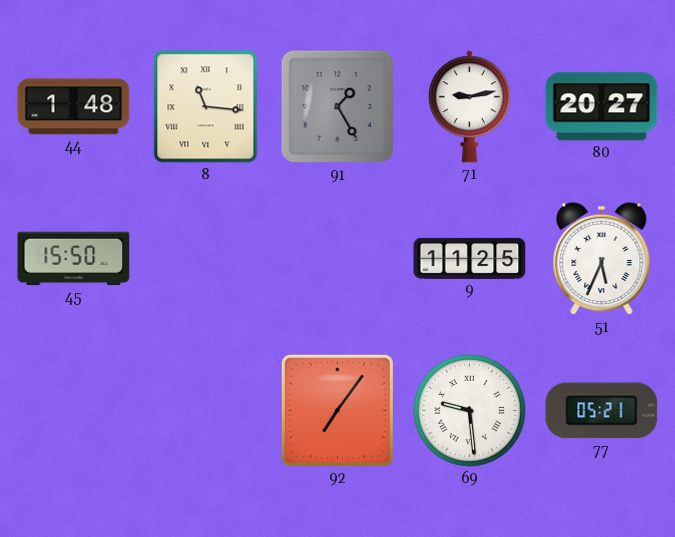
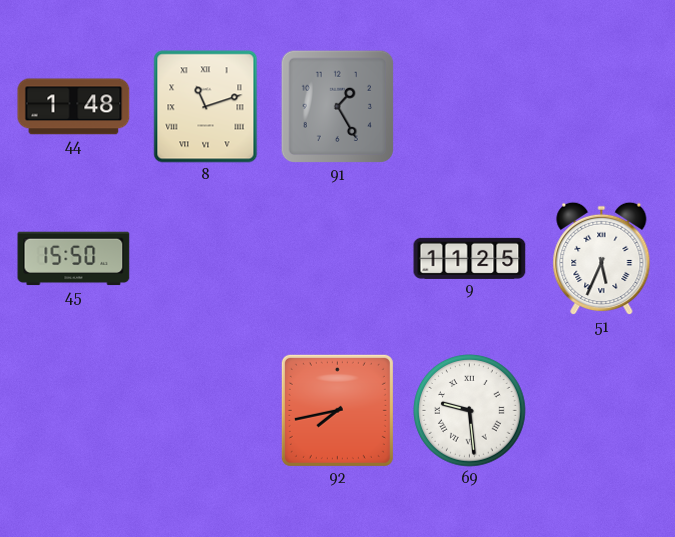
8: 11:16 -> 11:12 (206, 107)
71: 9:13 -> none (469, 107)
80: 20:27 -> none (602, 107)
92: 7:06 -> 7:43 (337, 410)
77: 05:21 -> none (602, 411)
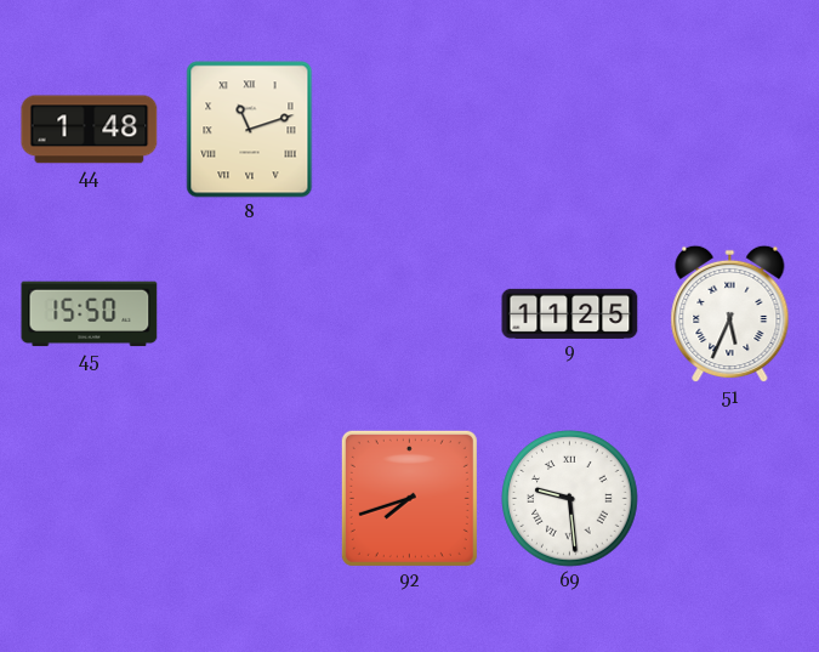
91: 1:25 -> none (338, 107)
92: 7:43 -> 7:42 (409, 498)
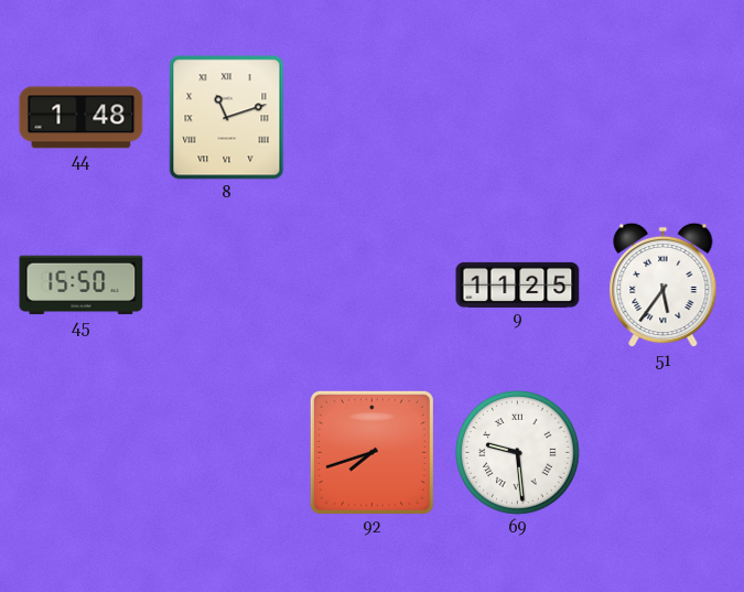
51: 5:34 -> 5:36 (664, 286)
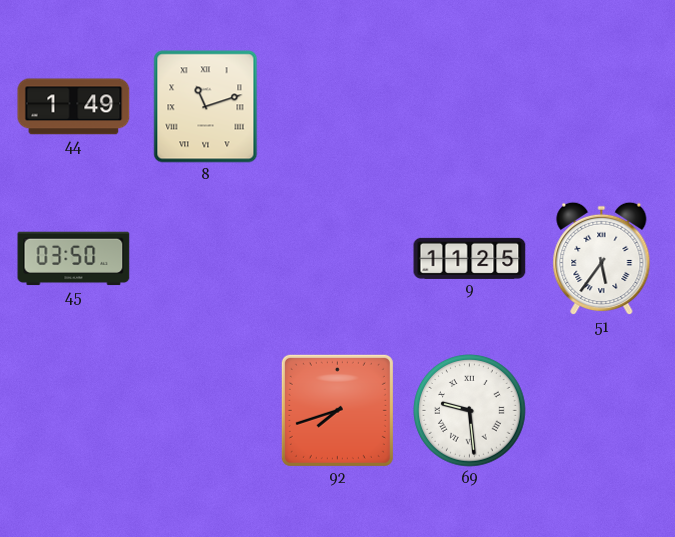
44: 1:48 -> 1:49 (74, 107)
45: 15:50 -> 03:50 (74, 259)
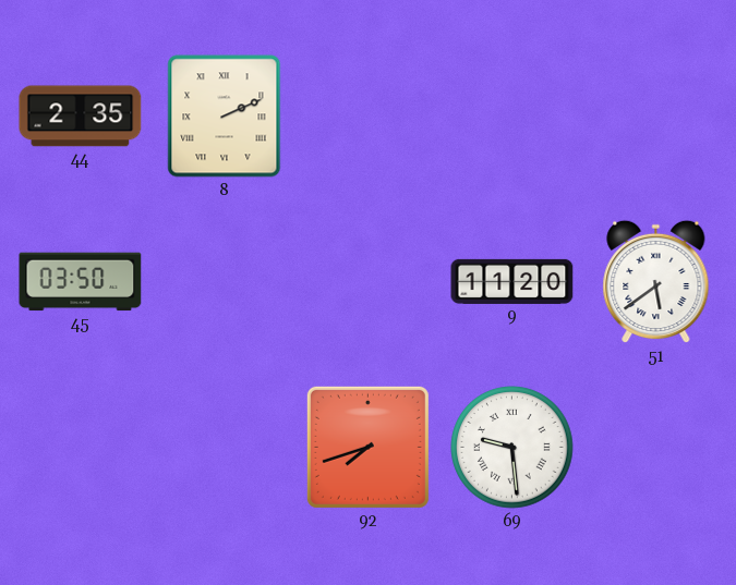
44: 1:49 -> 2:35 (81, 117)
8: 11:12 -> 2:11 (225, 117)
9: 11:25 -> 11:20 (512, 281)
51: 5:36 -> 5:39 (656, 282)
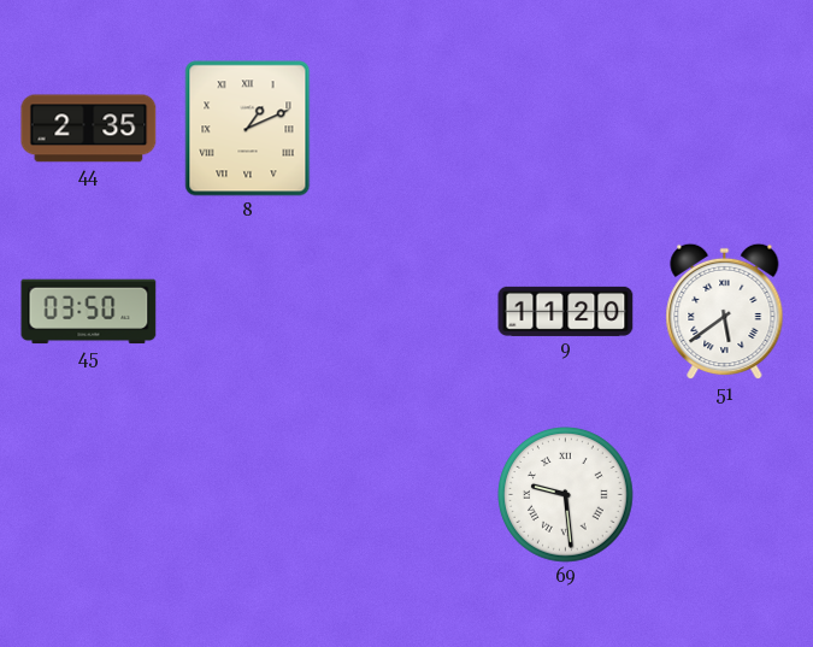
8: 2:11 -> 1:11 (248, 129)
92: 7:42 -> none (367, 447)
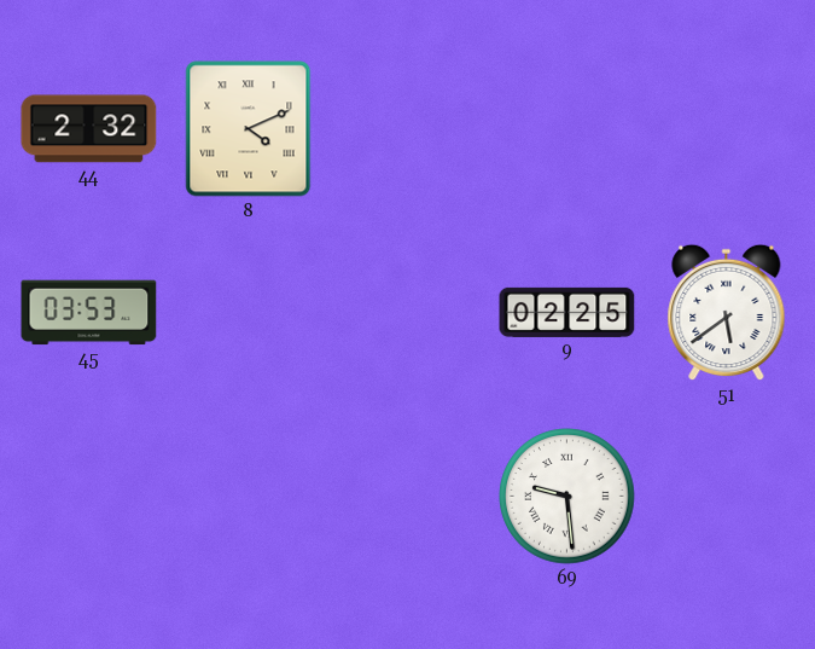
44: 2:35 -> 2:32 (89, 129)
8: 1:11 -> 4:11 (249, 129)
45: 03:50 -> 03:53 (89, 313)
9: 11:20 -> 02:25 (567, 312)
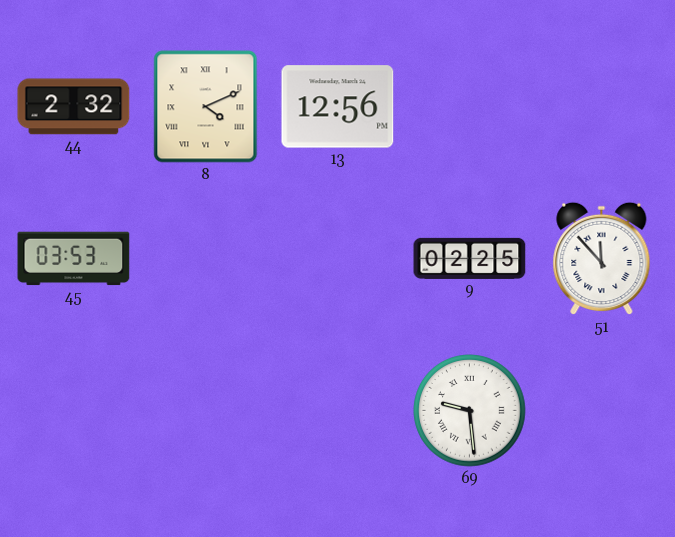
13: none -> 12:56 (338, 107)
51: 5:39 -> 11:53 (602, 259)
